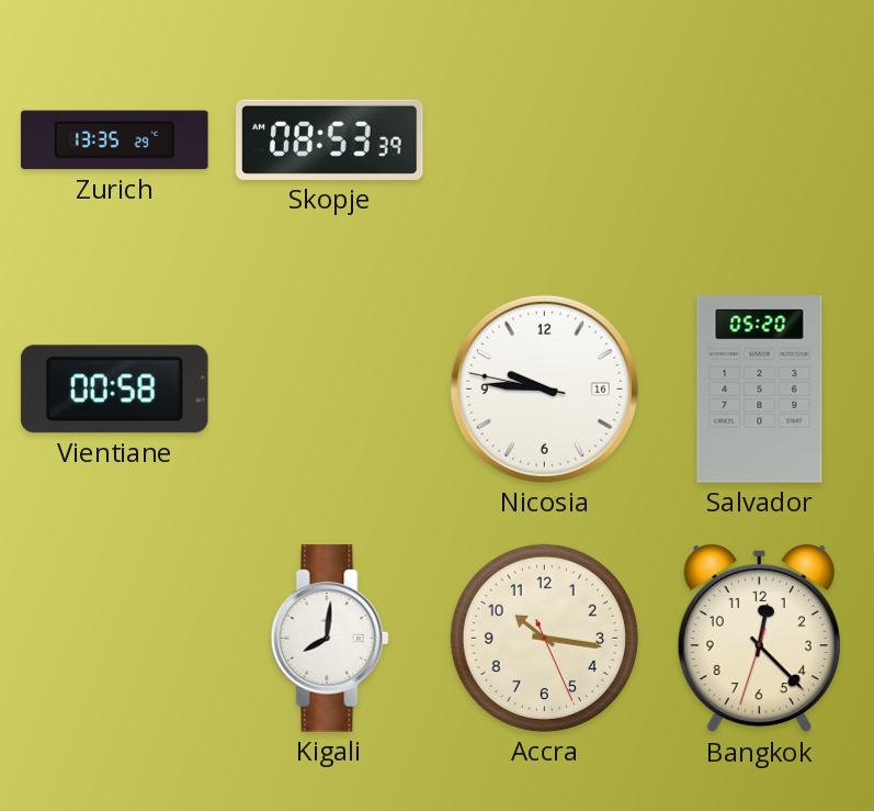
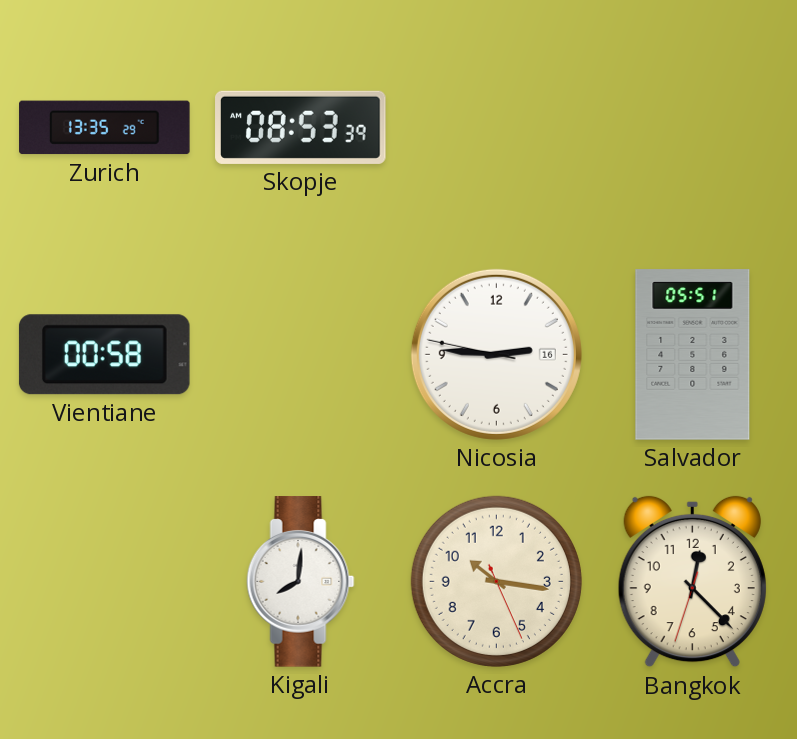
Nicosia: 9:45 -> 2:45 (496, 354)
Salvador: 05:20 -> 05:51 (693, 355)
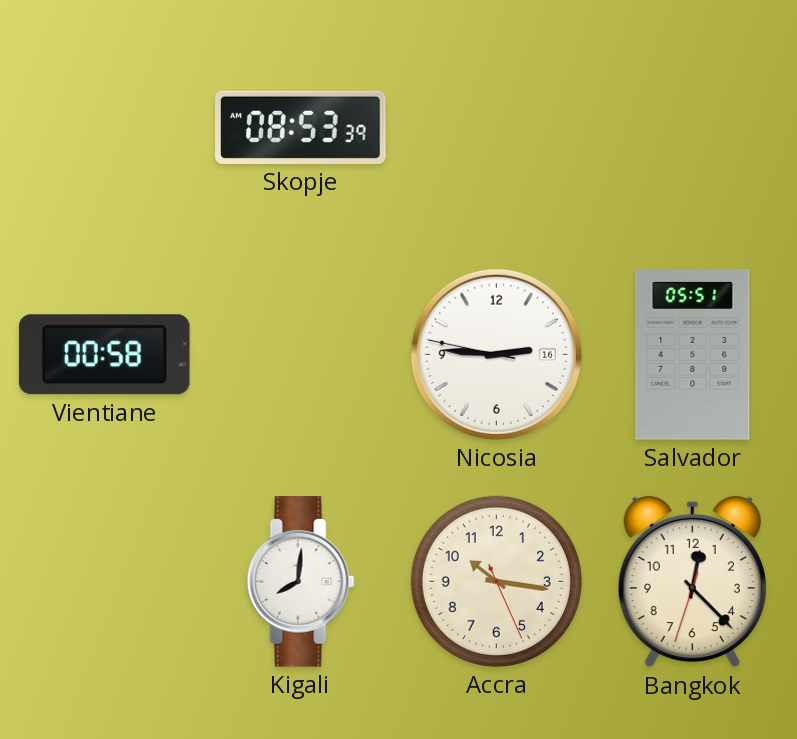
Zurich: 13:35 -> none (105, 128)
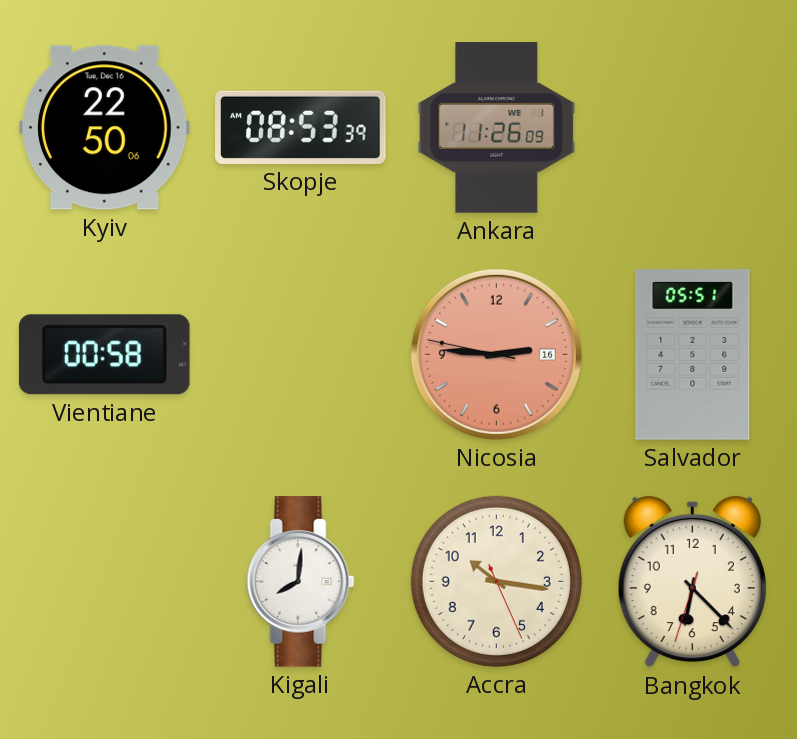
Kyiv: none -> 22:50 (105, 128)
Ankara: none -> 11:26 (497, 128)
Nicosia dial: white -> salmon (496, 354)
Bangkok: 12:22 -> 6:22 (692, 582)
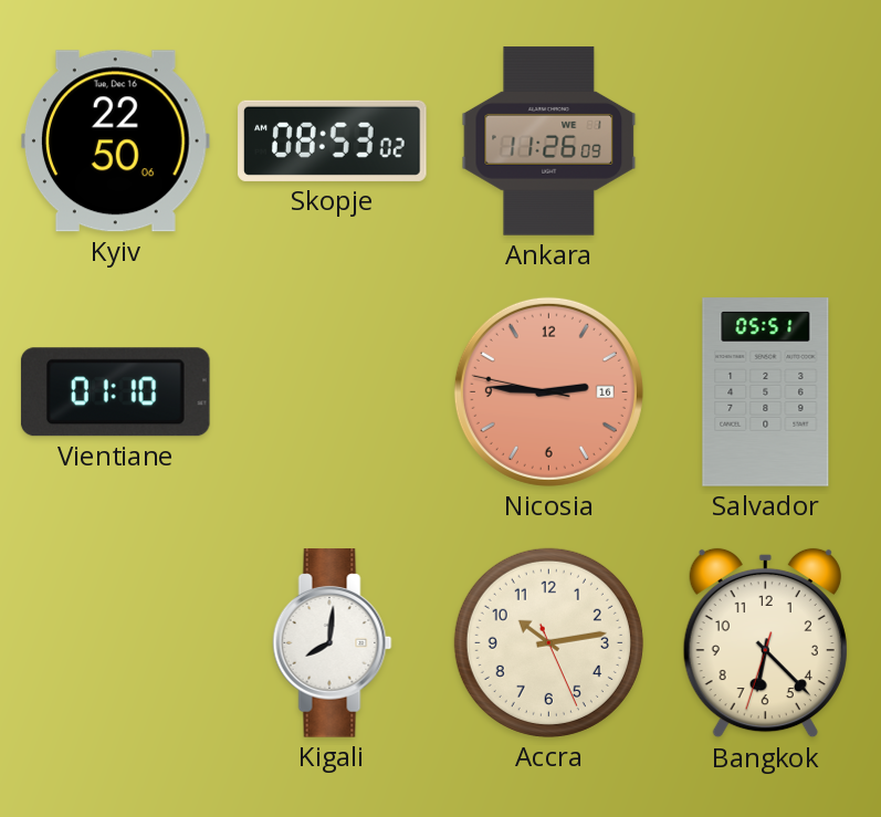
Skopje: 08:53:39 -> 08:53:02 (333, 140)
Vientiane: 00:58 -> 01:10 (115, 392)
Accra: 10:16 -> 10:13 (548, 642)
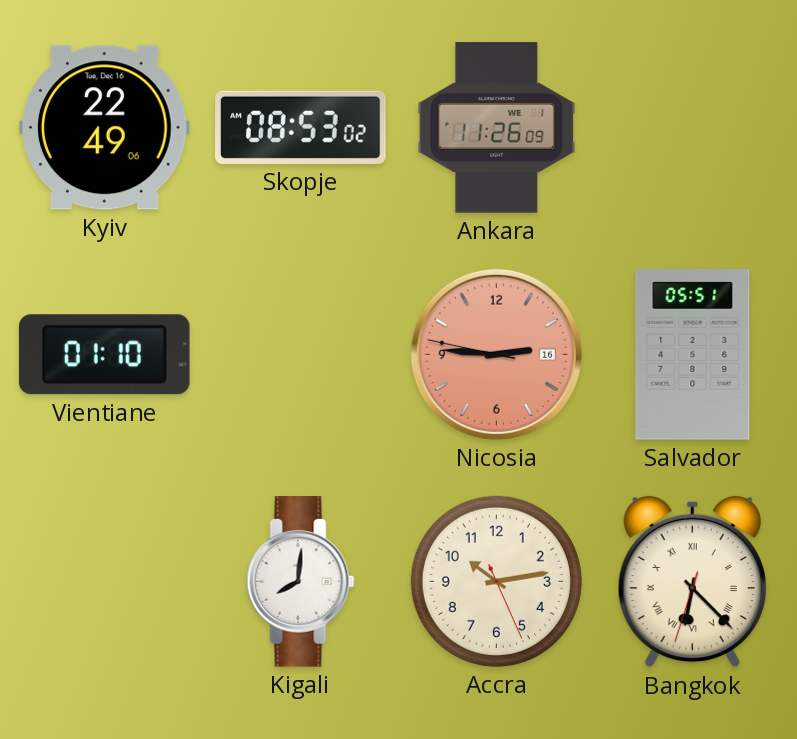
Kyiv: 22:50 -> 22:49 (105, 128)
Bangkok numerals: Arabic -> Roman (692, 582)
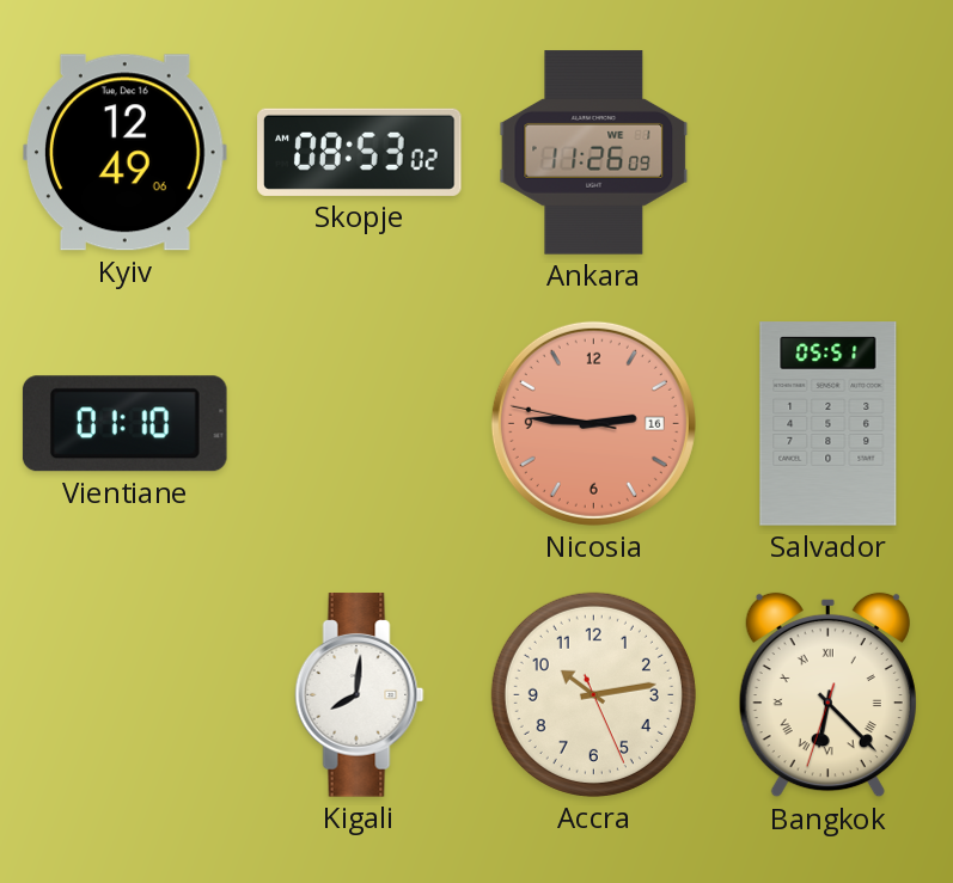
Kyiv: 22:49 -> 12:49 (126, 153)
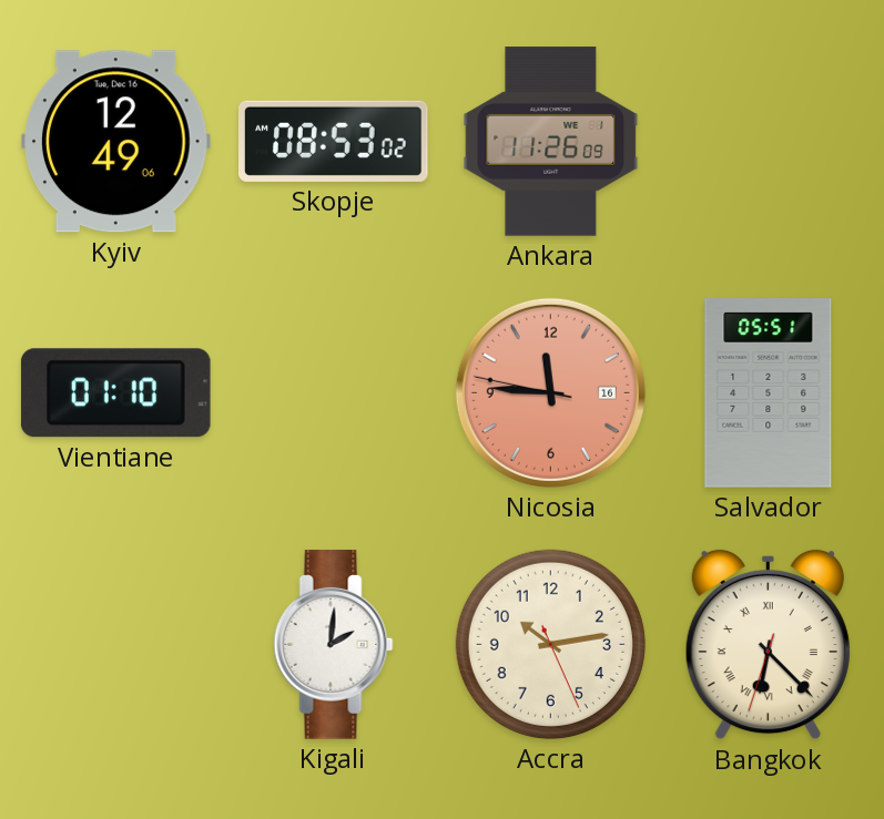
Nicosia: 2:45 -> 11:45 (550, 392)
Kigali: 8:01 -> 2:01 (334, 645)
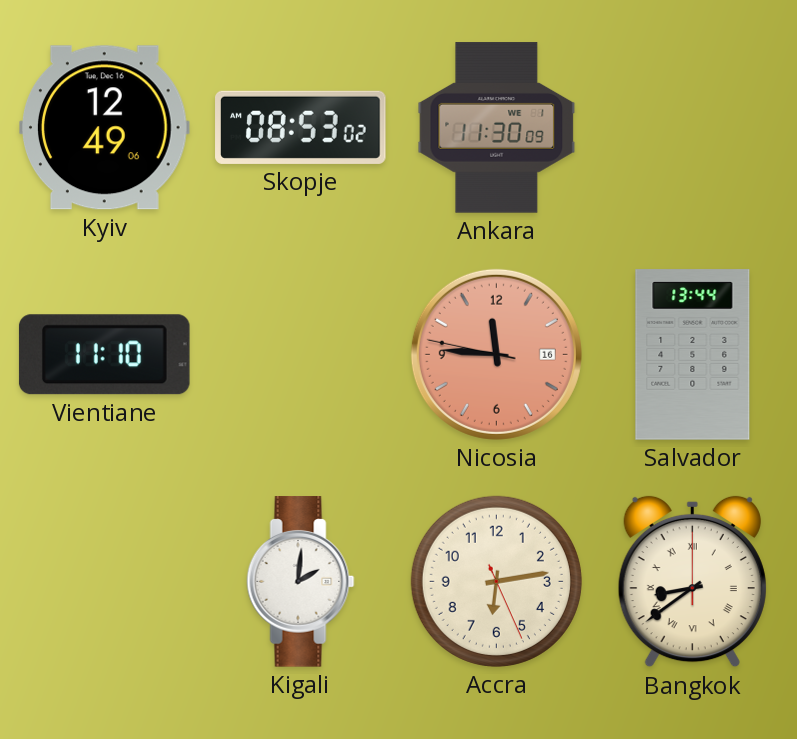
Ankara: 11:26 -> 11:30 (497, 128)
Vientiane: 01:10 -> 11:10 (104, 355)
Salvador: 05:51 -> 13:44 (693, 355)
Accra: 10:13 -> 6:13 (496, 581)
Bangkok: 6:22 -> 8:39 (692, 582)
